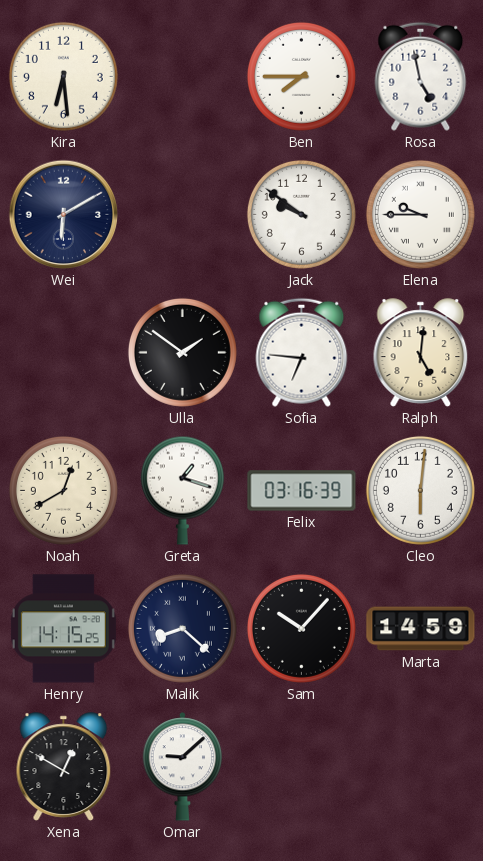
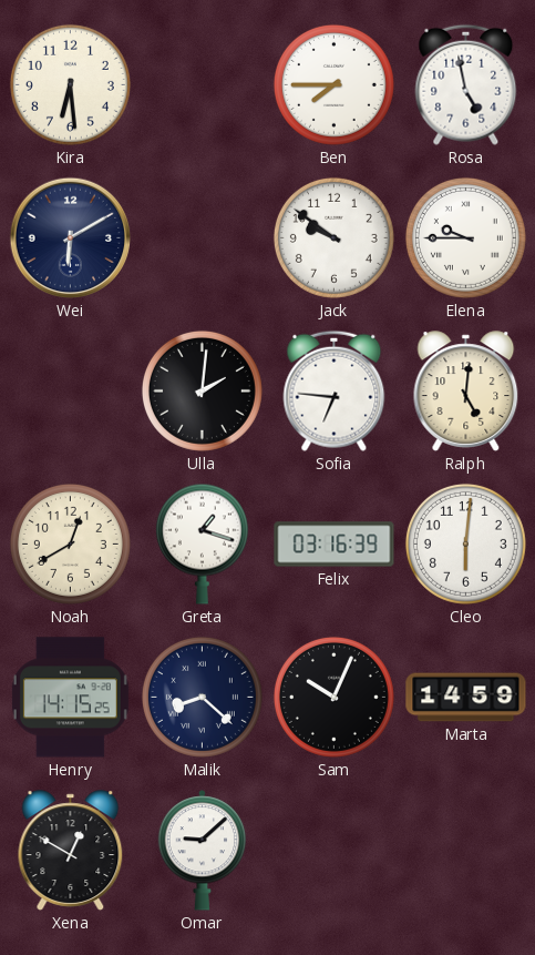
Ulla: 1:51 -> 2:01 (202, 390)
Sam: 10:07 -> 10:04 (333, 697)
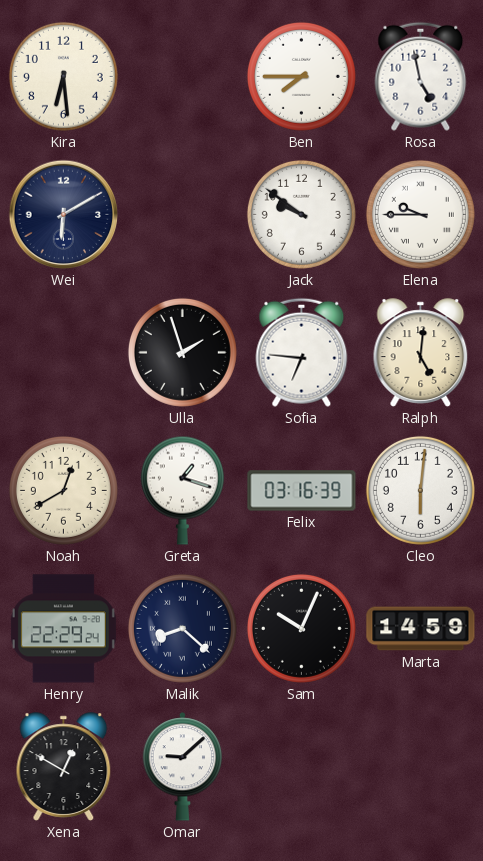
Ulla: 2:01 -> 1:57 (182, 352)
Henry: 14:15 -> 22:29 (63, 629)
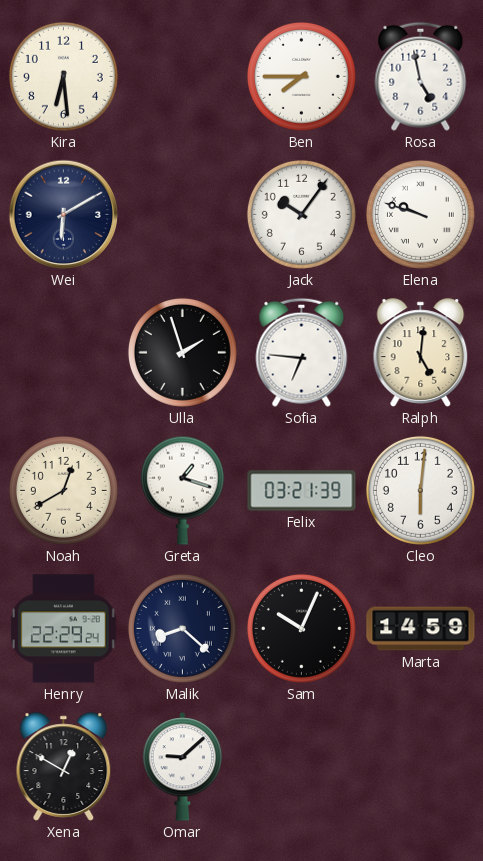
Jack: 9:51 -> 10:06 (301, 214)
Elena: 9:45 -> 9:48 (420, 214)
Felix: 03:16 -> 03:21 (302, 491)
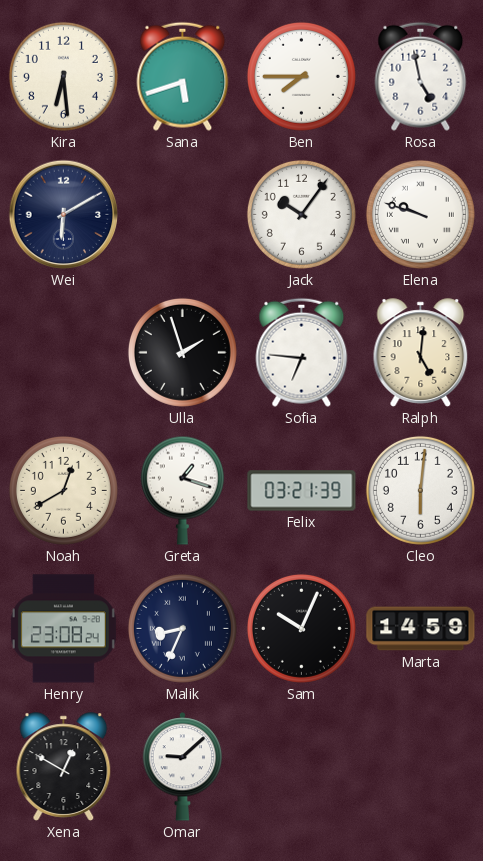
Sana: none -> 5:42 (183, 76)
Henry: 22:29 -> 23:08 (63, 629)
Malik: 8:22 -> 8:34 (182, 628)
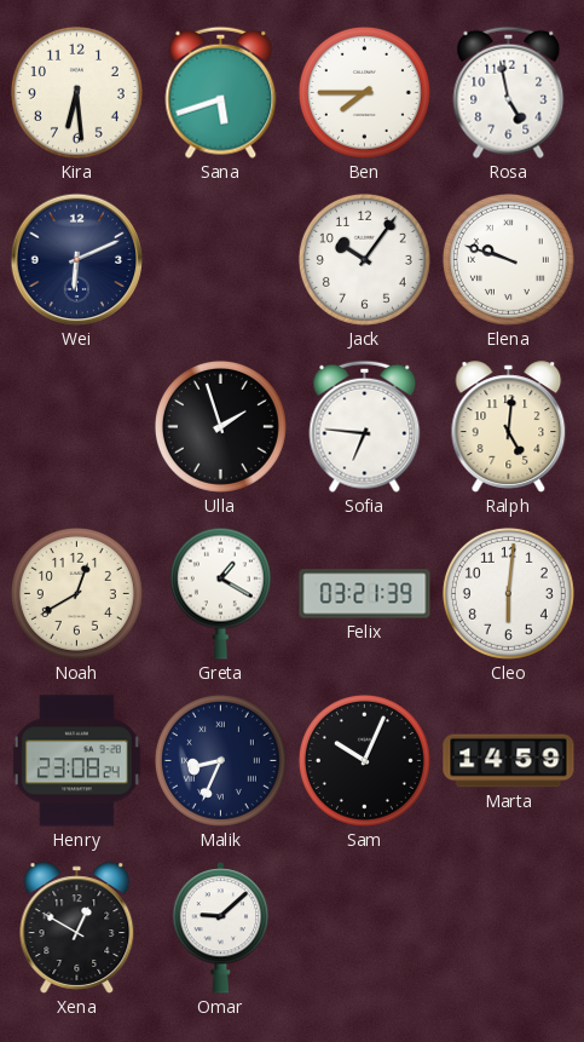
Wei: 6:10 -> 6:11 (77, 260)
Greta: 1:18 -> 1:20 (220, 593)
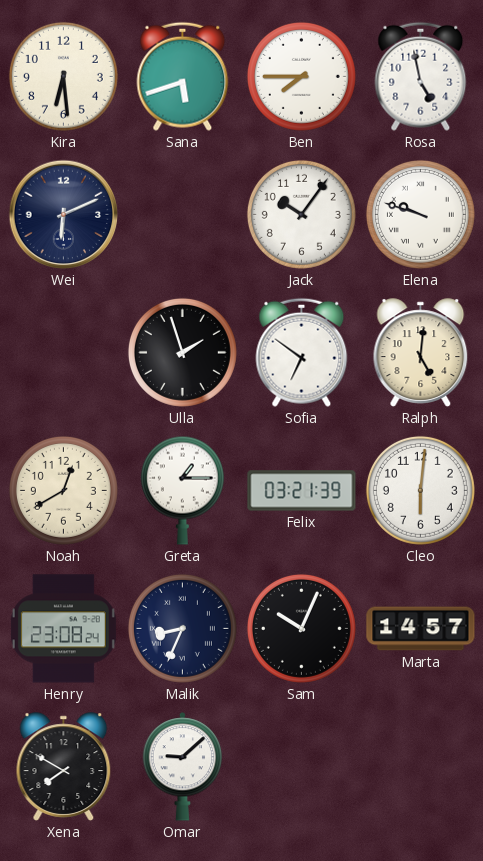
Sofia: 6:46 -> 6:51 (302, 352)
Greta: 1:20 -> 1:15 (182, 490)
Marta: 14:59 -> 14:57 (421, 629)
Xena: 12:50 -> 7:50 (64, 767)
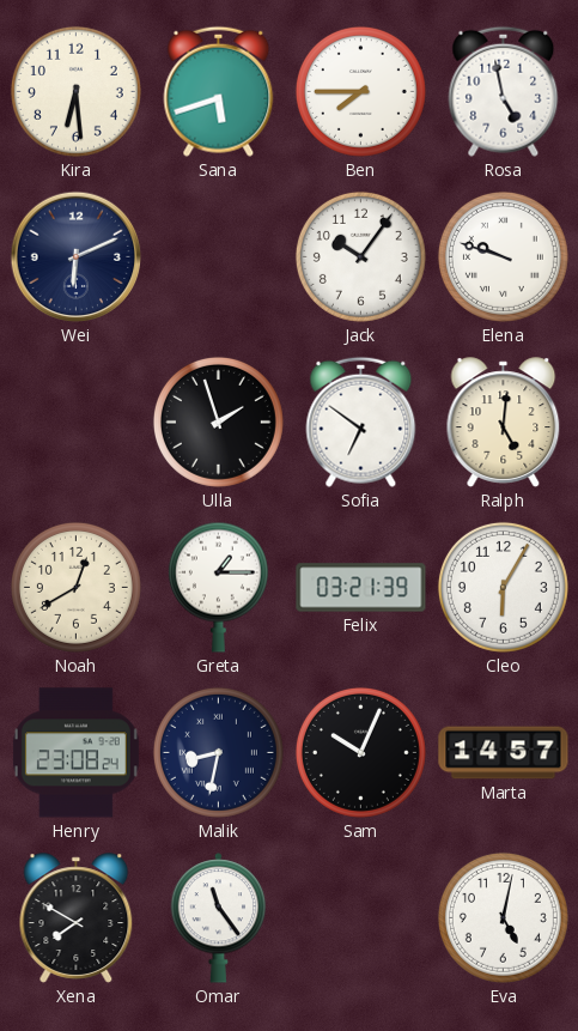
Cleo: 6:01 -> 6:05 (503, 587)
Malik: 8:34 -> 8:32 (218, 752)
Omar: 9:08 -> 11:24 (219, 918)
Eva: none -> 5:02 (503, 917)
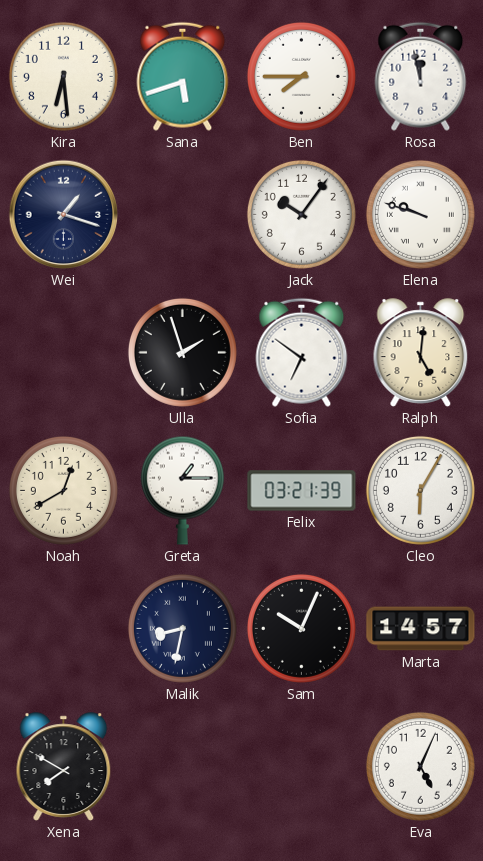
Rosa: 4:58 -> 11:58 (421, 76)
Wei: 6:11 -> 1:18 (64, 215)
Henry: 23:08 -> none (75, 753)
Omar: 11:24 -> none (219, 918)
Eva: 5:02 -> 5:04 (420, 766)
